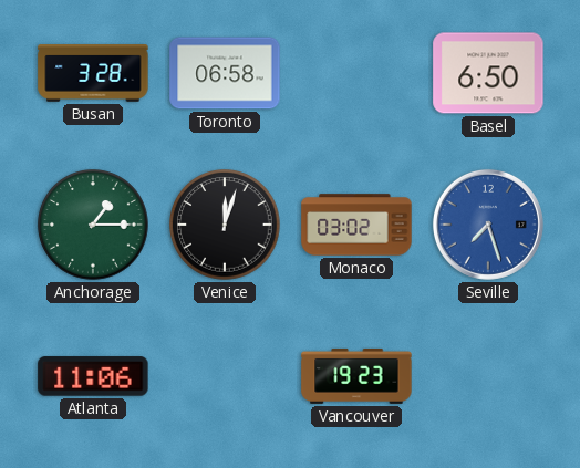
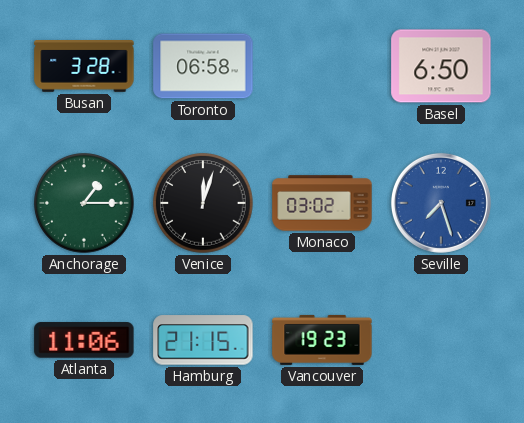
Hamburg: none -> 21:15 (203, 340)
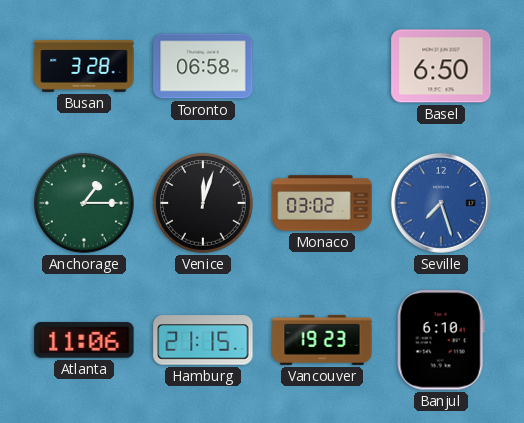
Banjul: none -> 6:10 (441, 340)
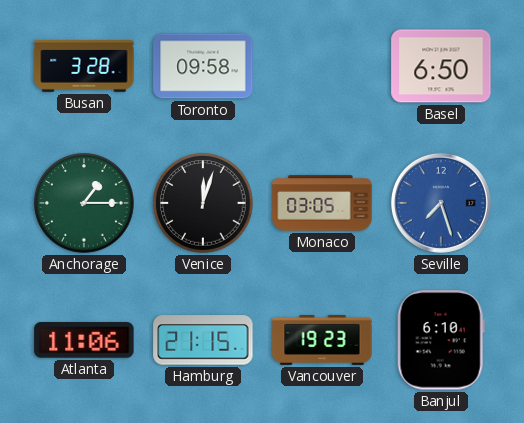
Toronto: 06:58 -> 09:58 (203, 66)
Monaco: 03:02 -> 03:05 (322, 203)
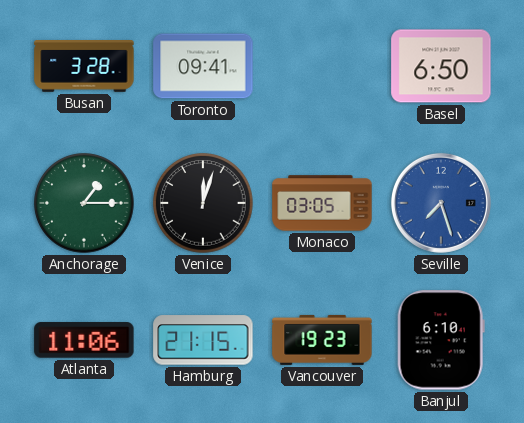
Toronto: 09:58 -> 09:41 (203, 66)
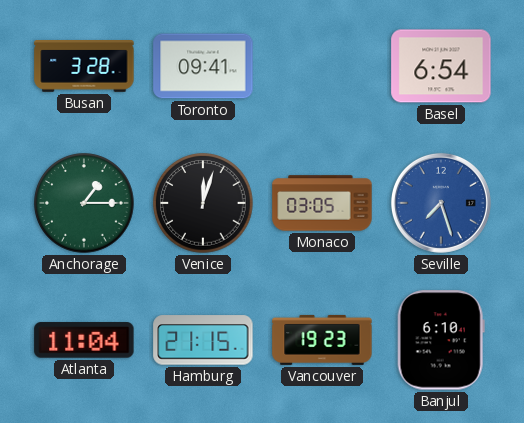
Basel: 6:50 -> 6:54 (441, 66)
Atlanta: 11:06 -> 11:04 (84, 340)
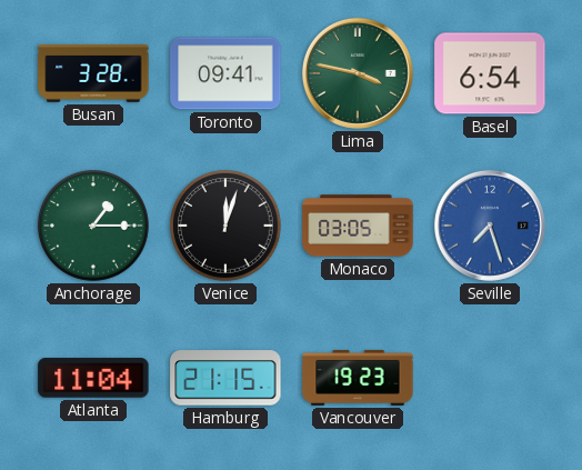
Lima: none -> 3:47 (358, 73)
Banjul: 6:10 -> none (441, 340)
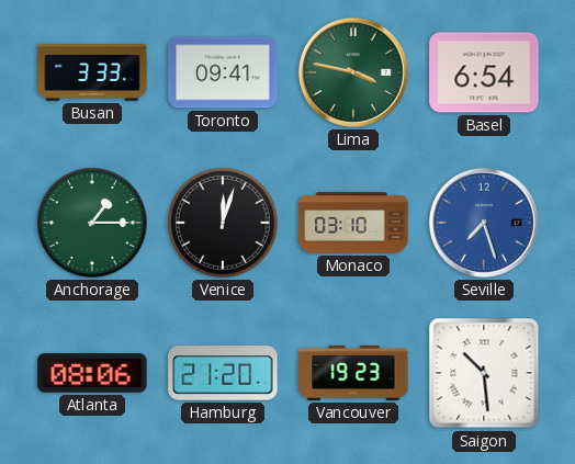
Busan: 3:28 -> 3:33 (92, 73)
Monaco: 03:05 -> 03:10 (353, 223)
Atlanta: 11:04 -> 08:06 (92, 373)
Hamburg: 21:15 -> 21:20 (223, 373)
Saigon: none -> 10:29 (484, 373)
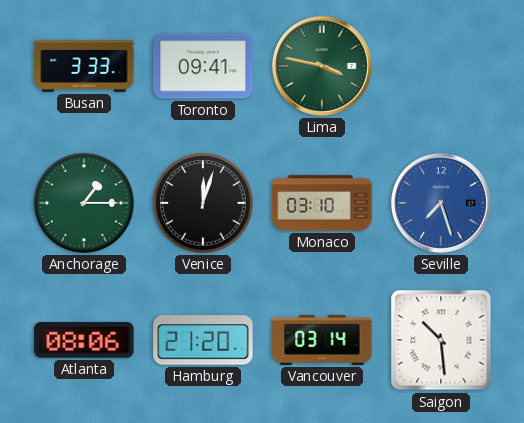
Basel: 6:54 -> none (484, 72)
Vancouver: 19:23 -> 03:14 (322, 340)
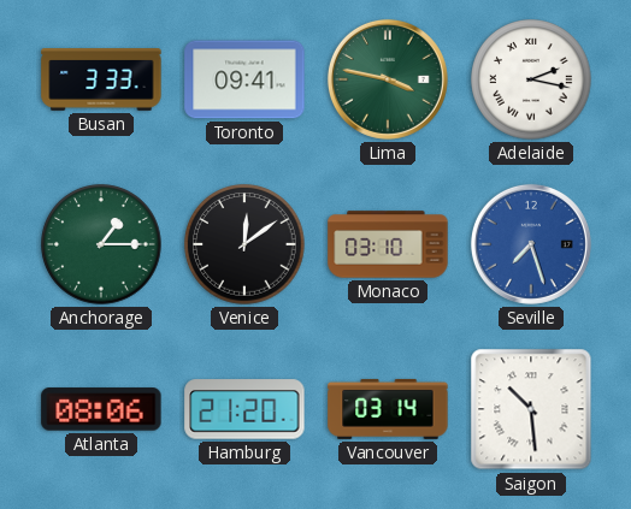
Adelaide: none -> 2:17 (531, 79)
Venice: 12:03 -> 12:09 (244, 244)
